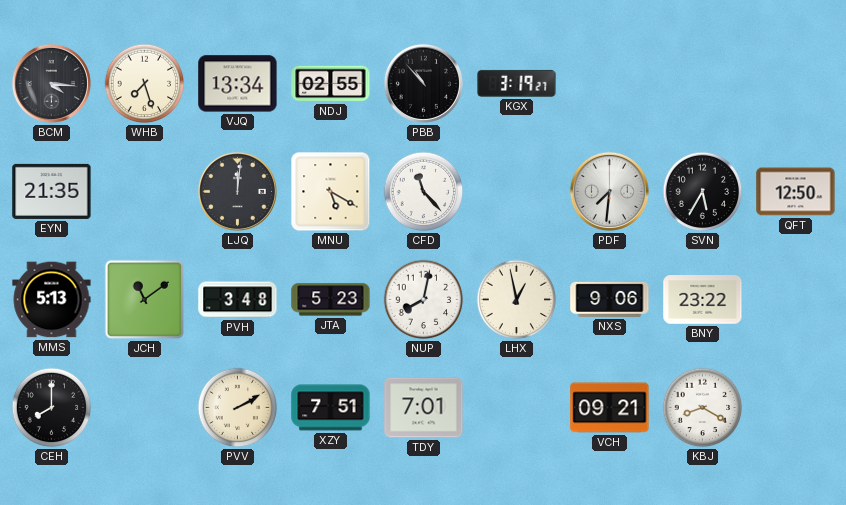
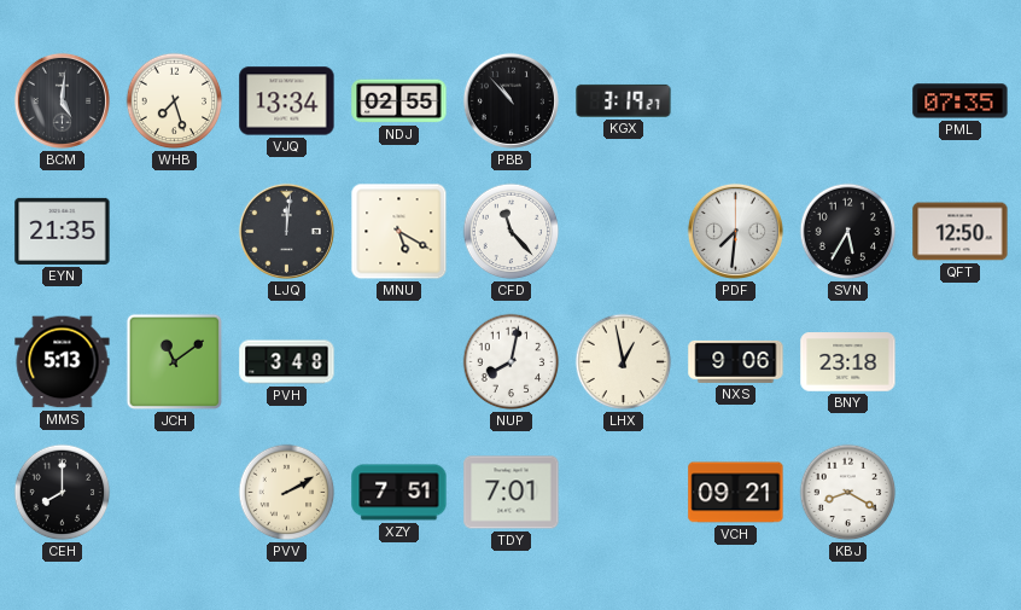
BCM: 4:16 -> 5:01 (62, 100)
PML: none -> 07:35 (961, 101)
JTA: 5:23 -> none (331, 300)
BNY: 23:22 -> 23:18 (848, 362)
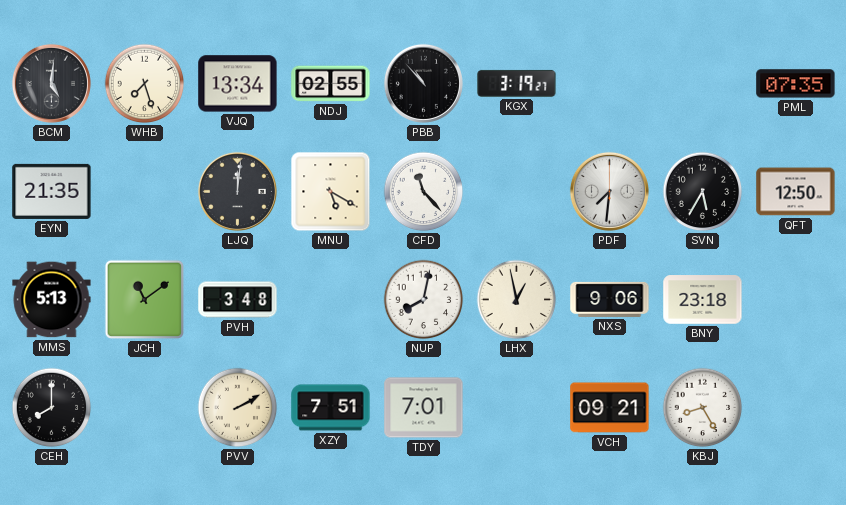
KBJ: 8:20 -> 8:25 (703, 408)
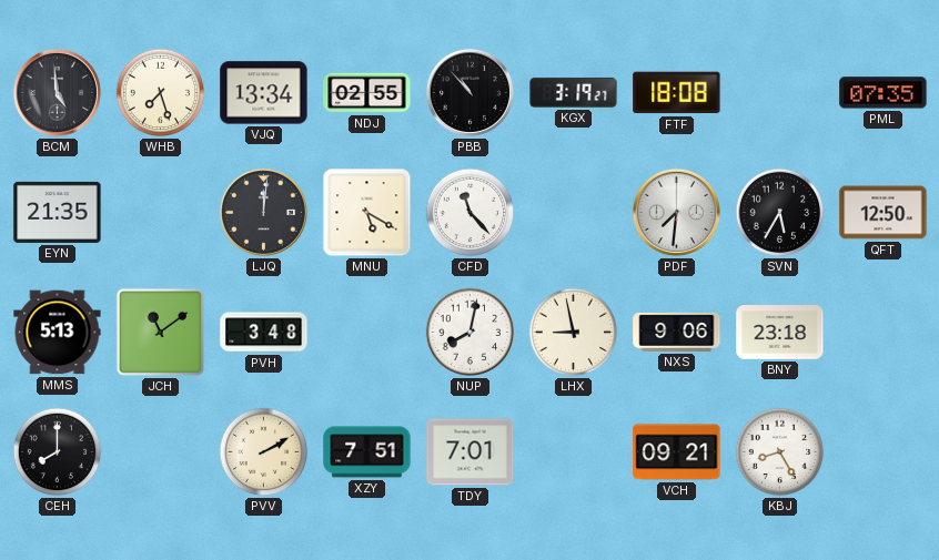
BCM: 5:01 -> 4:59 (57, 92)
FTF: none -> 18:08 (677, 93)
LHX: 12:58 -> 8:58 (574, 333)
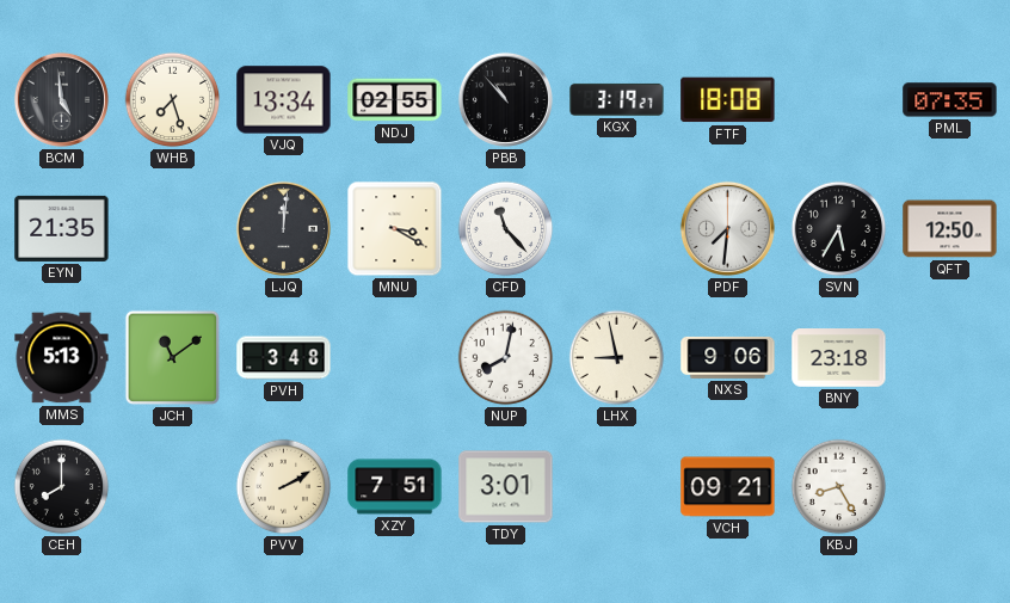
MNU: 5:20 -> 3:20 (395, 229)
TDY: 7:01 -> 3:01 (506, 487)
